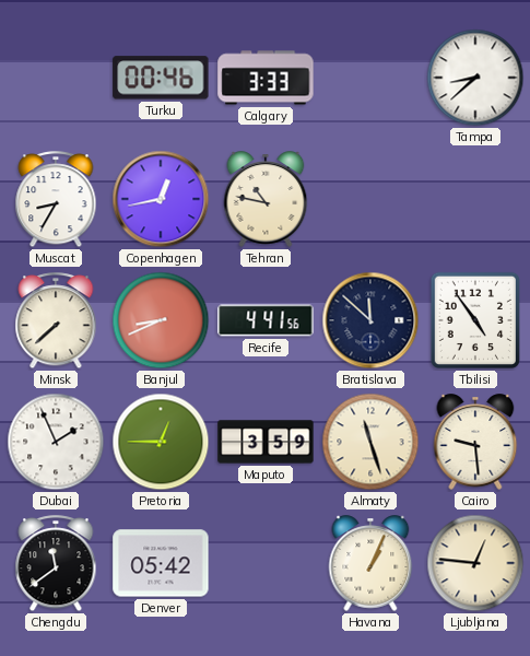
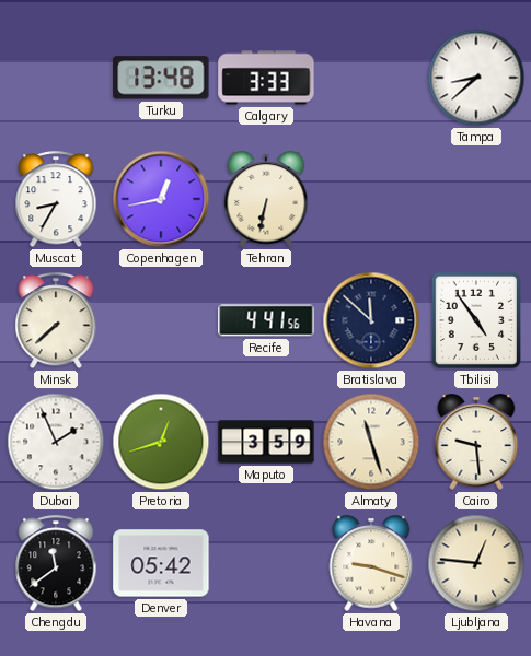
Turku: 00:46 -> 13:48 (161, 78)
Tehran: 10:47 -> 6:32 (266, 199)
Banjul: 8:41 -> none (161, 320)
Pretoria: 12:45 -> 12:42 (161, 442)
Havana: 1:04 -> 9:18 (371, 563)
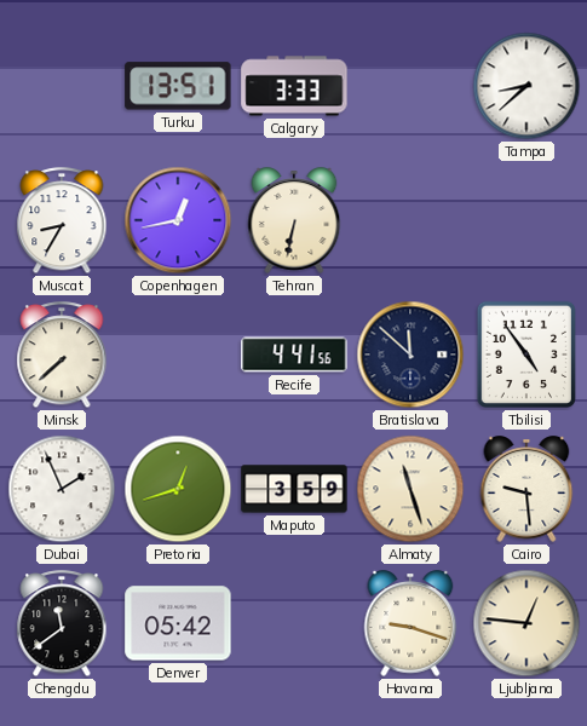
Turku: 13:48 -> 13:51 (178, 86)
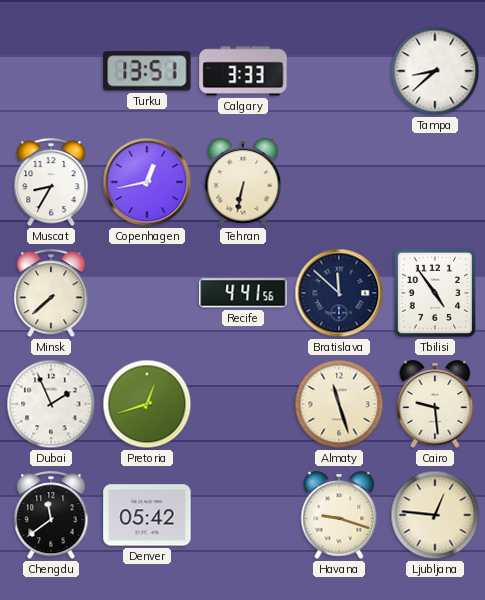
Maputo: 3:59 -> none (294, 489)
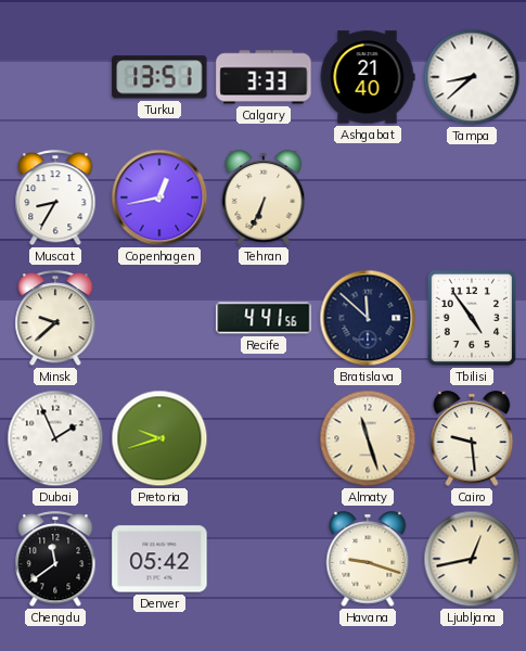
Ashgabat: none -> 21:40 (368, 77)
Tehran: 6:32 -> 6:34 (264, 197)
Minsk: 7:38 -> 9:38 (55, 319)
Pretoria: 12:42 -> 9:42 (159, 438)
Ljubljana: 12:46 -> 12:43 (472, 559)
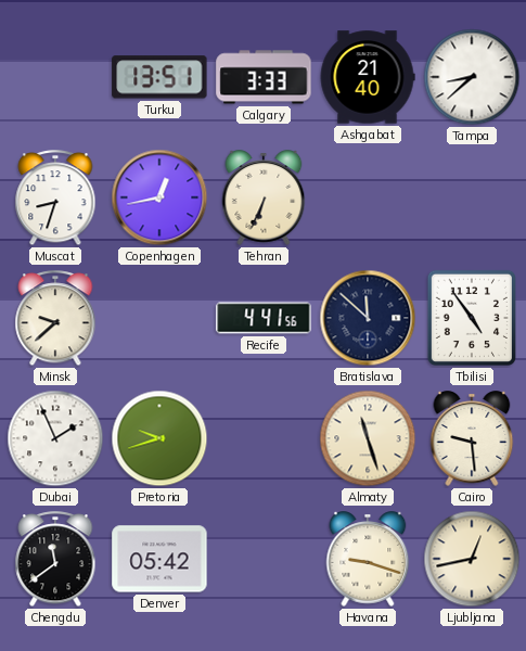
Muscat: 8:35 -> 8:33 (55, 199)
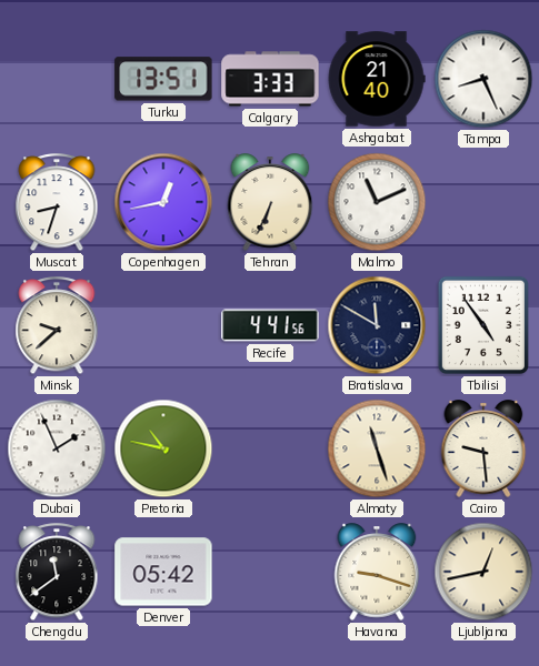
Tampa: 8:38 -> 8:26 (483, 79)
Malmo: none -> 11:11 (377, 202)
Bratislava: 11:52 -> 11:50 (377, 325)
Pretoria: 9:42 -> 10:47 (163, 448)
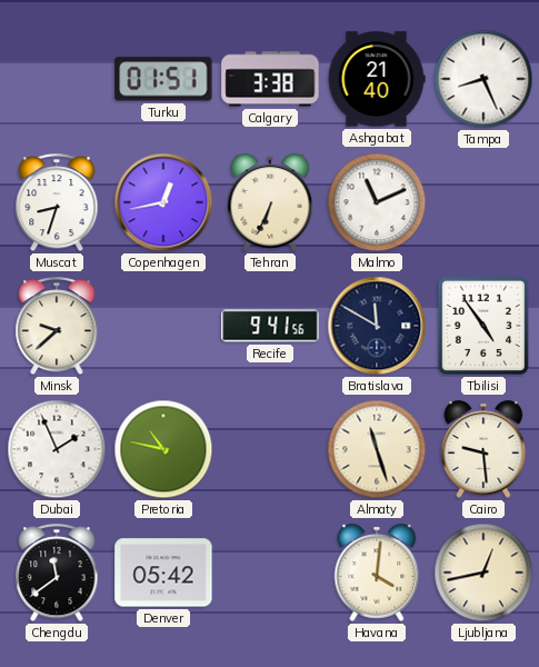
Turku: 13:51 -> 01:51 (163, 79)
Calgary: 3:33 -> 3:38 (270, 79)
Recife: 4:41 -> 9:41 (270, 326)
Havana: 9:18 -> 4:01 (377, 573)
